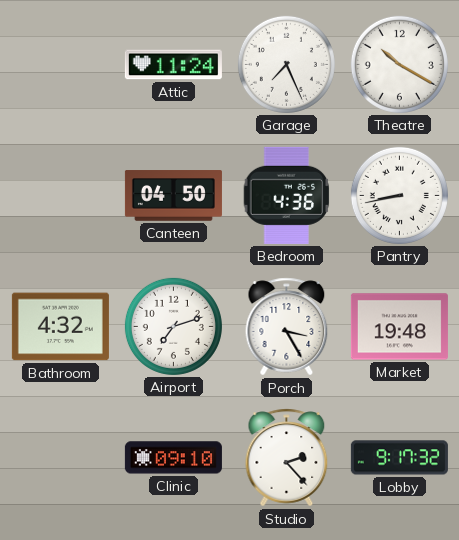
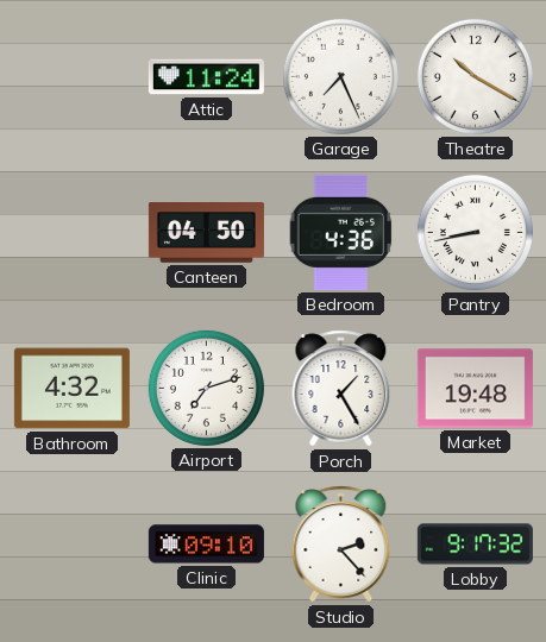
Porch: 3:25 -> 1:25 (341, 389)
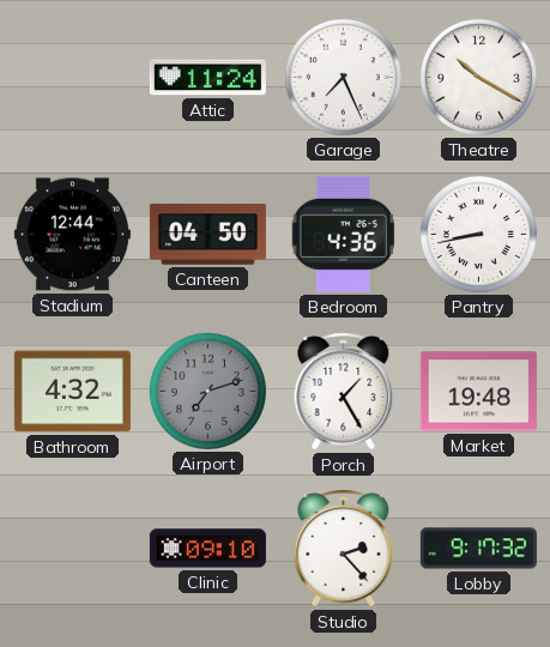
Stadium: none -> 12:44 (72, 235)
Airport dial: white -> grey (207, 391)
